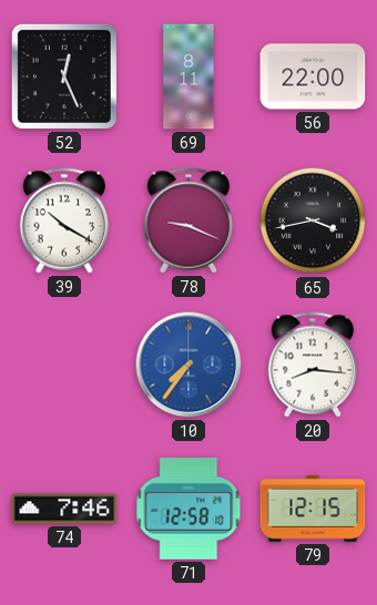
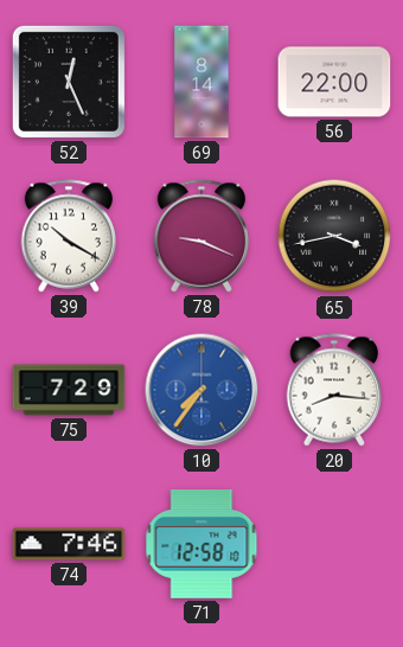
69: 8:11 -> 8:14 (201, 82)
75: none -> 7:29 (69, 390)
79: 12:15 -> none (313, 509)
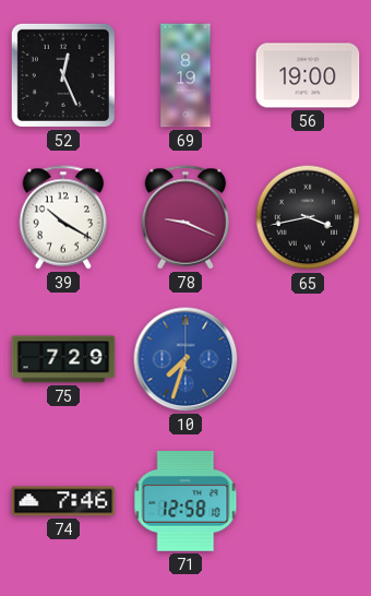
69: 8:14 -> 8:19 (185, 75)
56: 22:00 -> 19:00 (308, 75)
10: 7:36 -> 7:33 (185, 359)
20: 8:16 -> none (334, 390)
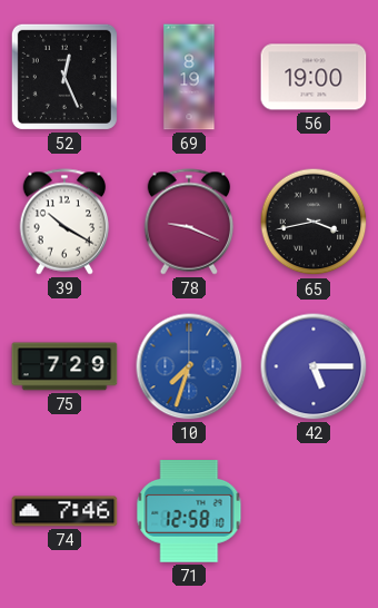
42: none -> 5:15 (314, 366)
